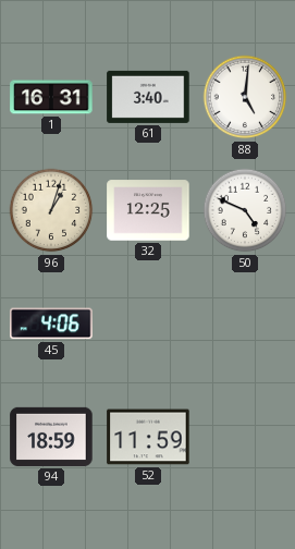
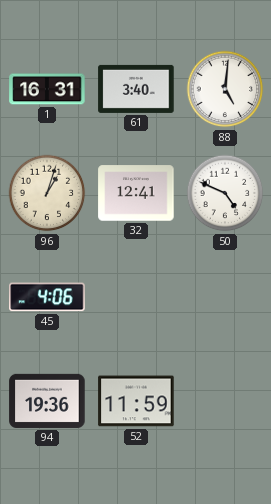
32: 12:25 -> 12:41 (136, 193)
94: 18:59 -> 19:36 (47, 401)
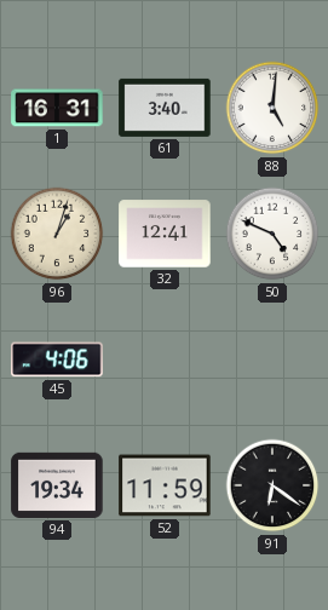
94: 19:36 -> 19:34 (57, 485)
91: none -> 6:21 (272, 485)
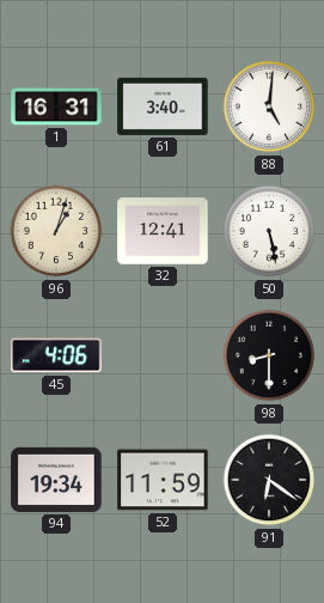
50: 4:49 -> 5:28 (269, 231)
98: none -> 8:30 (269, 355)
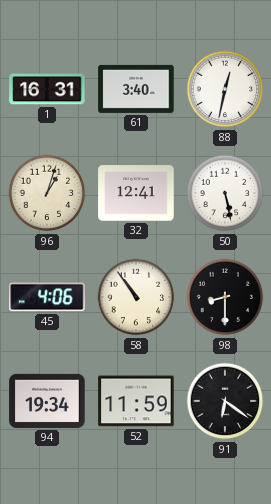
88: 5:01 -> 12:32 (225, 89)
58: none -> 10:54 (136, 297)
